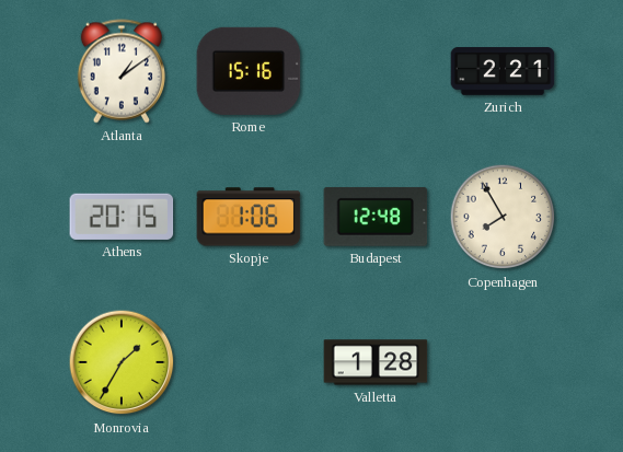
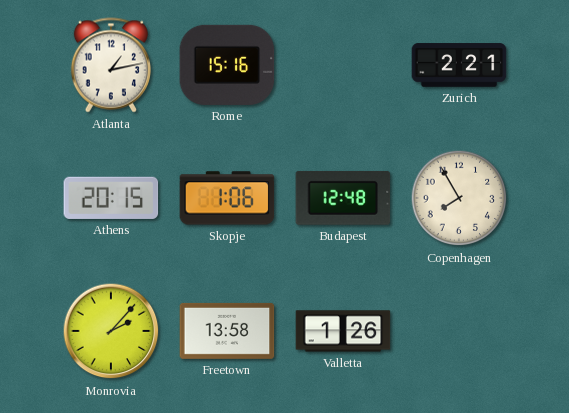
Atlanta: 1:09 -> 1:13 (110, 65)
Monrovia: 1:35 -> 2:07 (111, 331)
Freetown: none -> 13:58 (227, 331)
Valletta: 1:28 -> 1:26 (343, 331)
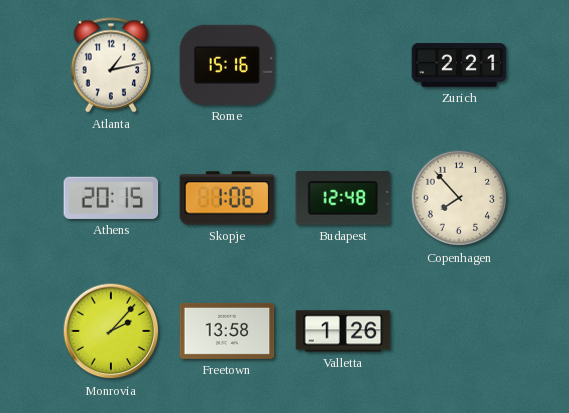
Copenhagen: 7:55 -> 7:53 (459, 198)
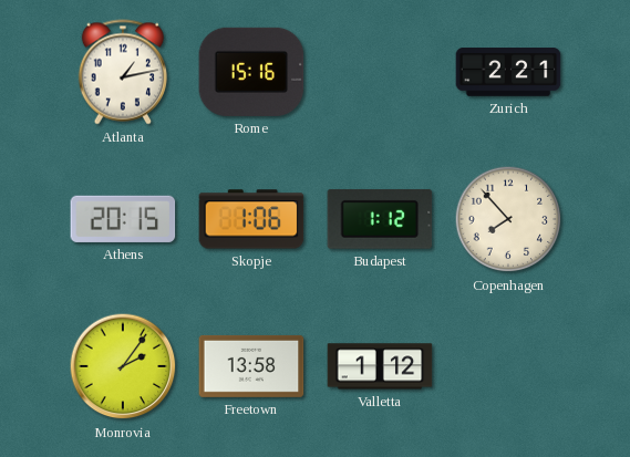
Budapest: 12:48 -> 1:12 (380, 219)
Monrovia: 2:07 -> 2:06 (123, 366)
Valletta: 1:26 -> 1:12 (380, 366)
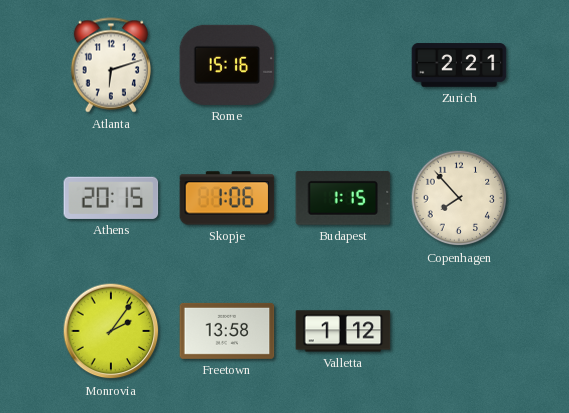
Atlanta: 1:13 -> 6:12 (110, 65)
Budapest: 1:12 -> 1:15 (343, 198)
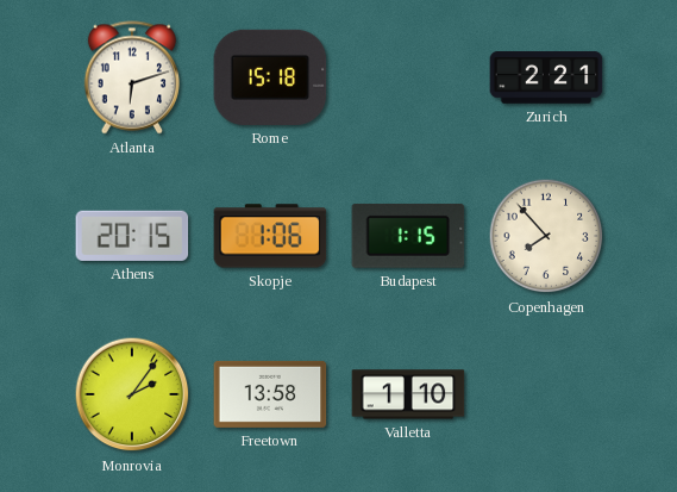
Rome: 15:16 -> 15:18 (270, 77)
Valletta: 1:12 -> 1:10 (408, 394)
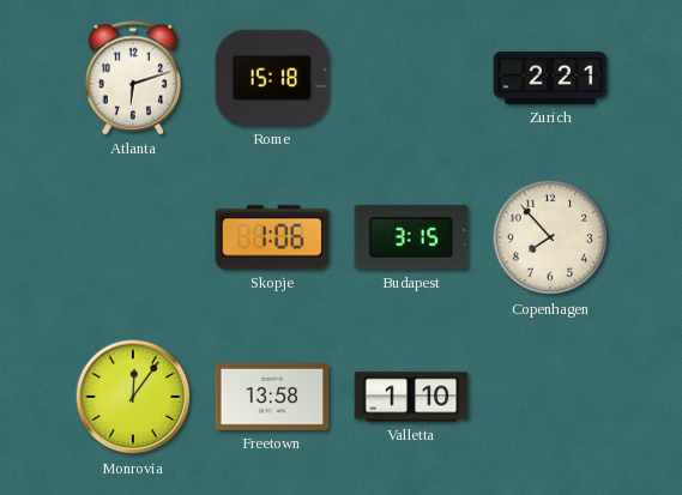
Athens: 20:15 -> none (132, 236)
Budapest: 1:15 -> 3:15 (411, 237)
Monrovia: 2:06 -> 12:06 (133, 397)
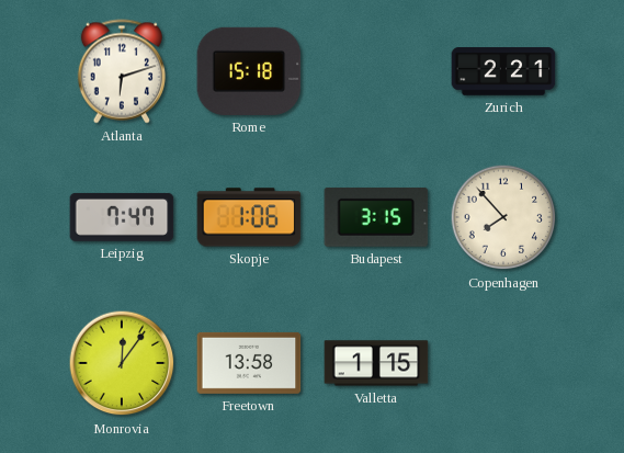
Leipzig: none -> 7:47 (122, 217)
Valletta: 1:10 -> 1:15 (376, 363)
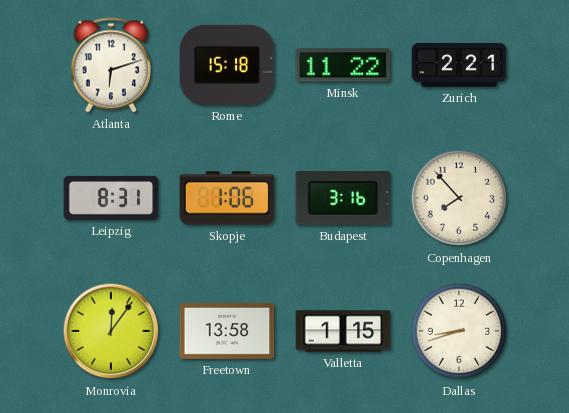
Minsk: none -> 11:22 (343, 65)
Leipzig: 7:47 -> 8:31 (111, 198)
Budapest: 3:15 -> 3:16 (343, 198)
Dallas: none -> 8:42 (459, 331)
